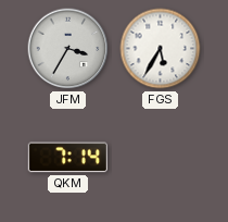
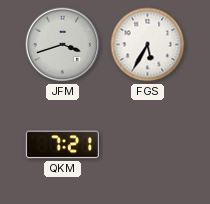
JFM: 3:35 -> 3:42 (63, 45)
QKM: 7:14 -> 7:21 (62, 145)
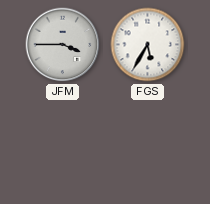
JFM: 3:42 -> 3:45 (63, 45)
QKM: 7:21 -> none (62, 145)
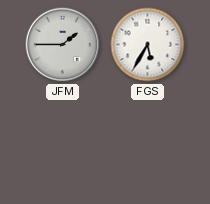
JFM: 3:45 -> 1:45 (63, 45)
